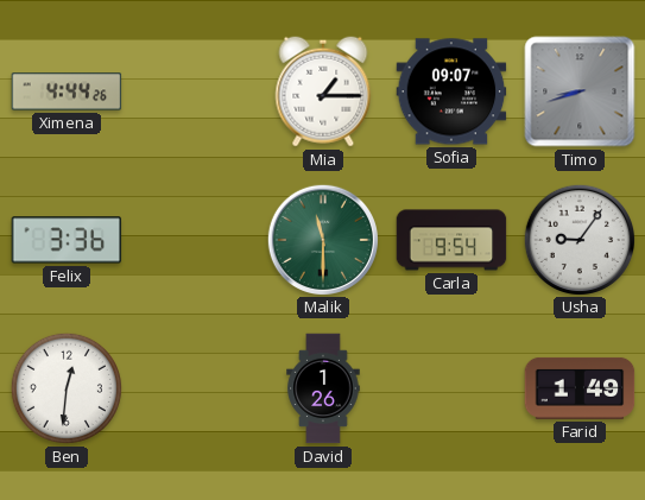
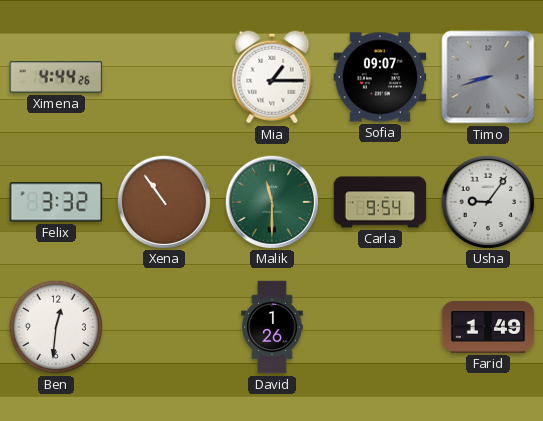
Felix: 3:36 -> 3:32 (56, 202)
Xena: none -> 10:54 (163, 201)
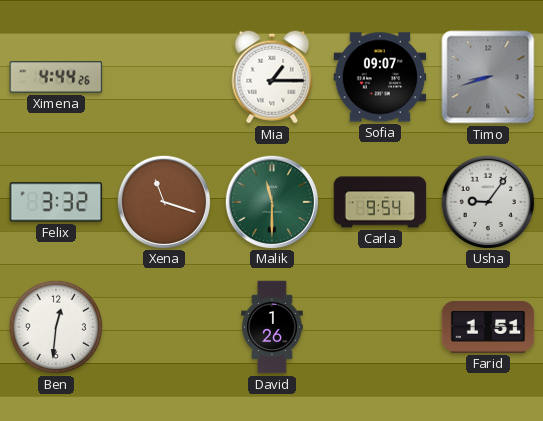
Xena: 10:54 -> 11:18 (163, 201)
Farid: 1:49 -> 1:51 (488, 327)
